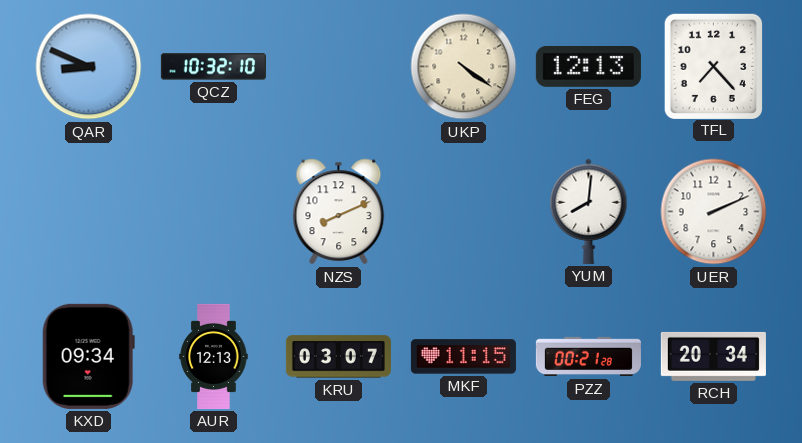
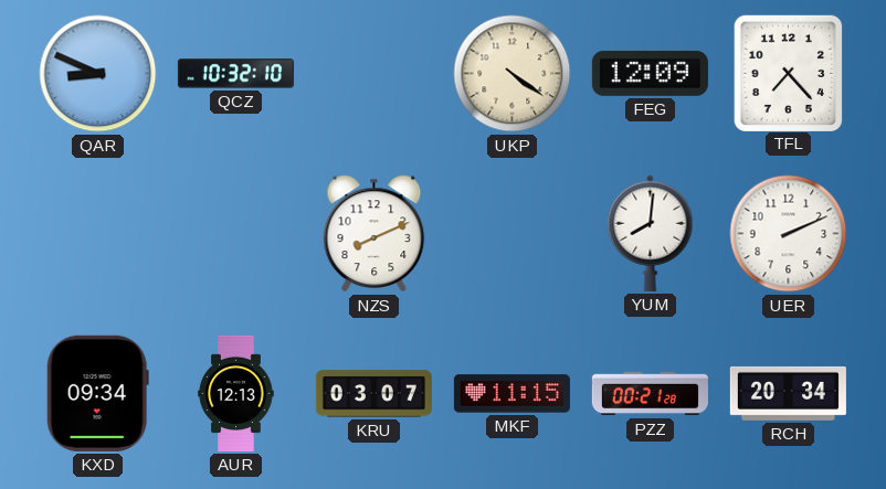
FEG: 12:13 -> 12:09 (650, 73)
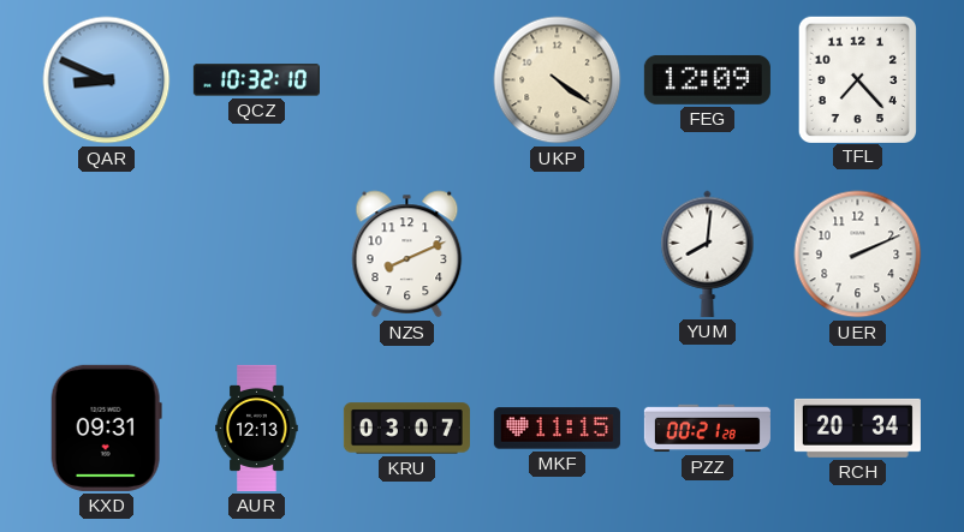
KXD: 09:34 -> 09:31 (106, 428)
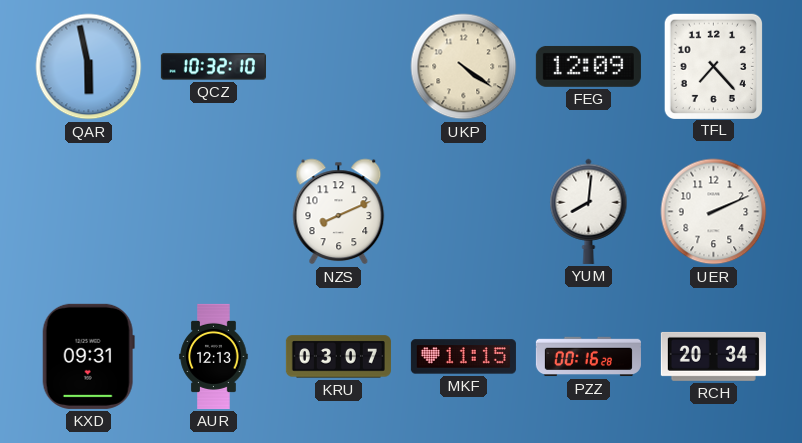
QAR: 8:49 -> 5:58 (89, 67)
PZZ: 00:21 -> 00:16 (588, 357)
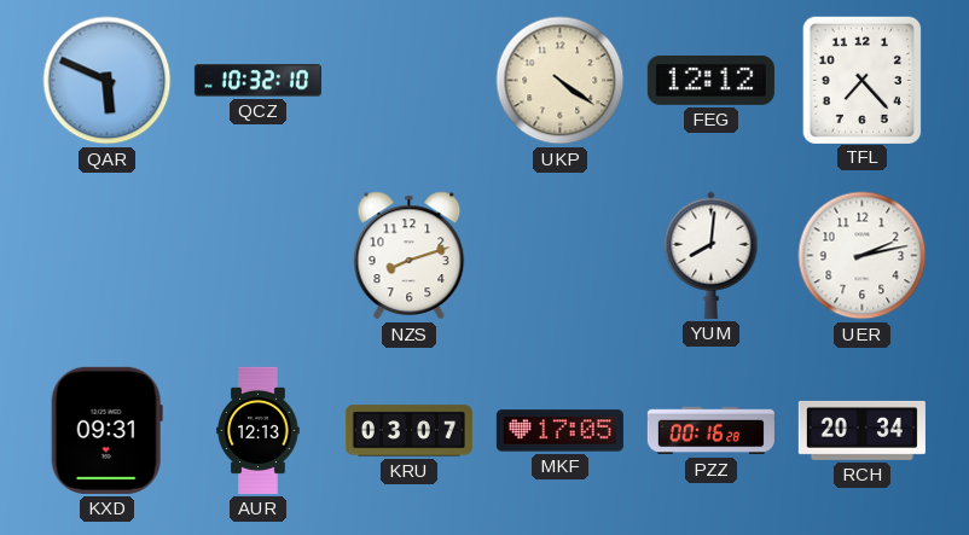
QAR: 5:58 -> 5:49 (108, 81)
FEG: 12:09 -> 12:12 (710, 80)
NZS: 8:11 -> 8:12 (410, 256)
UER: 2:11 -> 2:13 (863, 256)
MKF: 11:15 -> 17:05 (559, 431)
